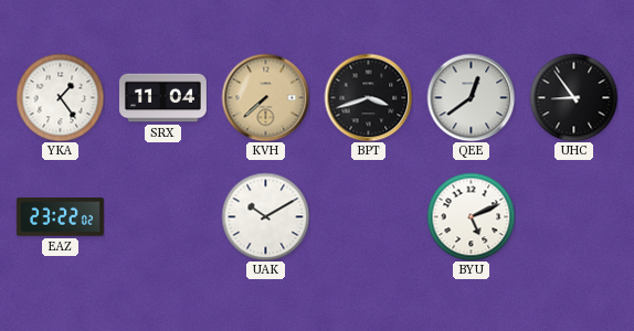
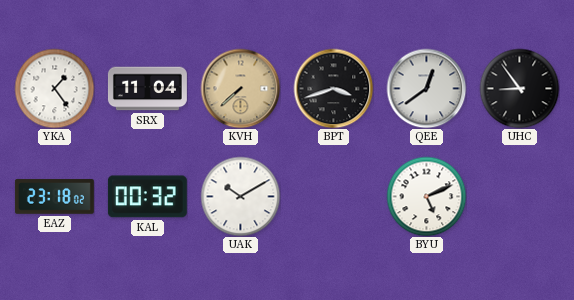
EAZ: 23:22 -> 23:18 (54, 197)
KAL: none -> 00:32 (147, 197)
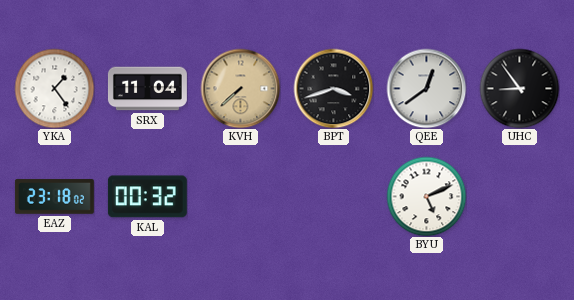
UAK: 10:10 -> none (240, 196)
